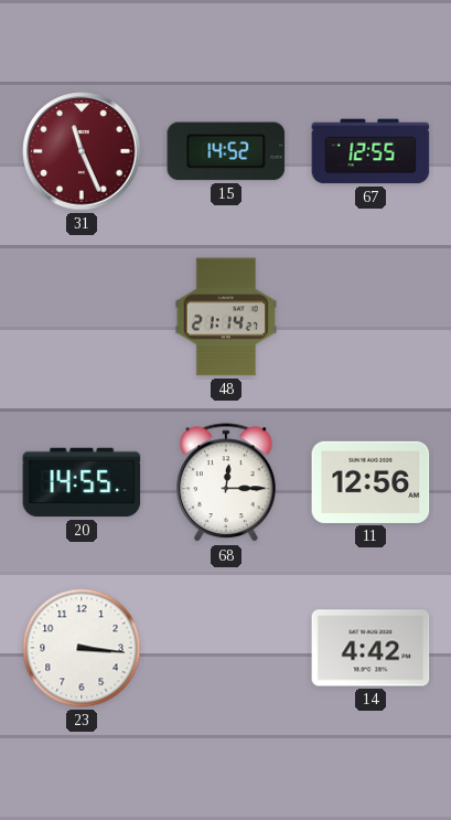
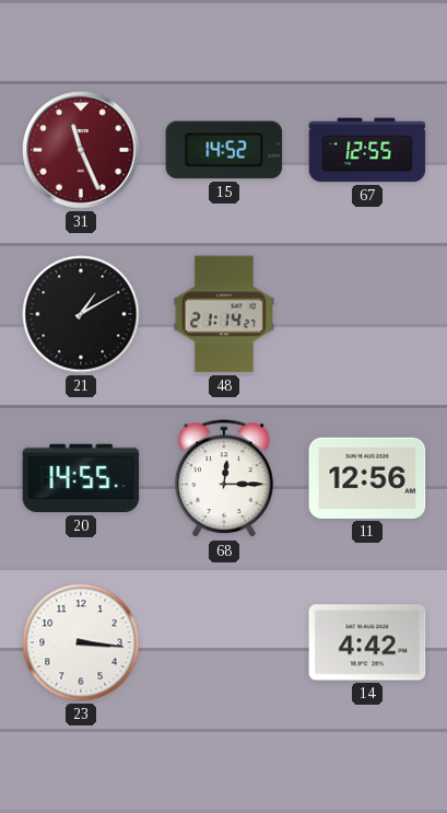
21: none -> 1:10 (81, 314)
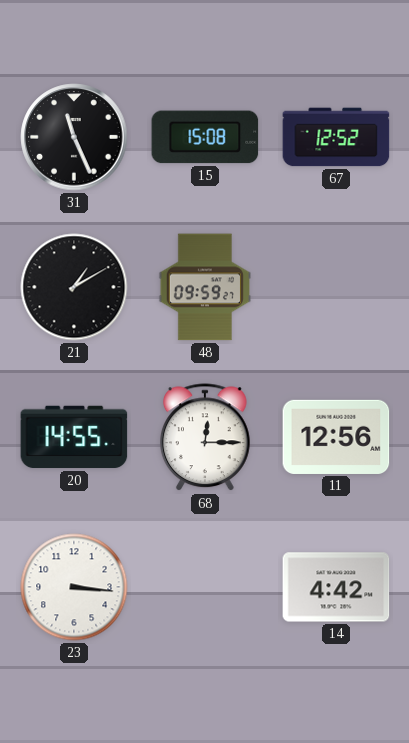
31 dial: burgundy -> black (74, 137)
15: 14:52 -> 15:08 (205, 137)
67: 12:55 -> 12:52 (336, 137)
48: 21:14 -> 09:59 (204, 287)
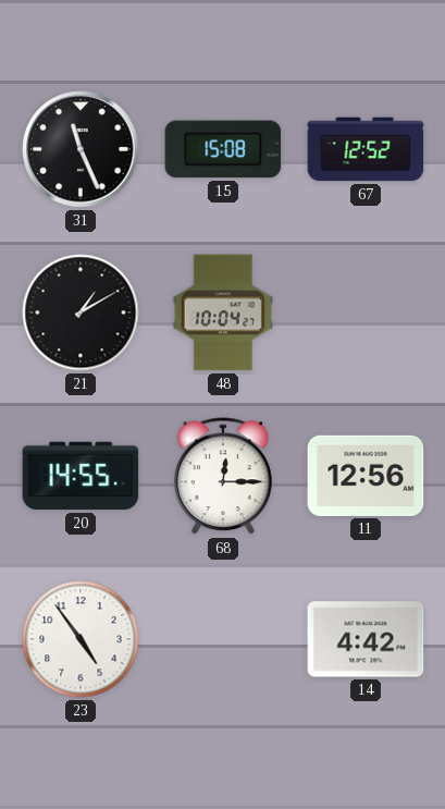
48: 09:59 -> 10:04 (222, 312)
23: 3:16 -> 4:54 (81, 639)
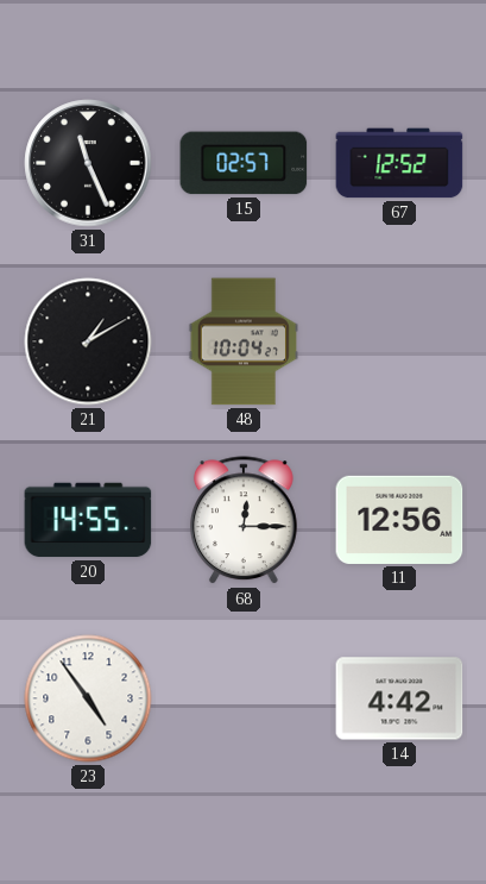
15: 15:08 -> 02:57 (244, 163)
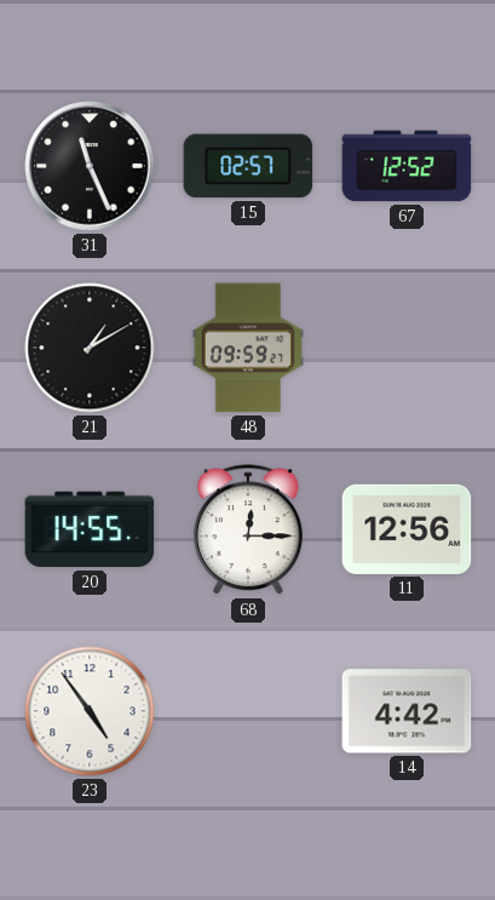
48: 10:04 -> 09:59 (247, 348)
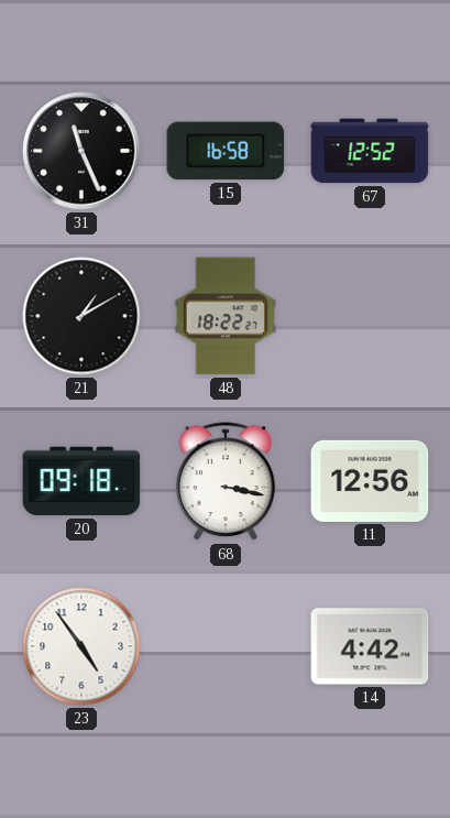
15: 02:57 -> 16:58 (226, 151)
48: 09:59 -> 18:22 (224, 316)
20: 14:55 -> 09:18 (81, 481)
68: 12:15 -> 3:17 (227, 482)
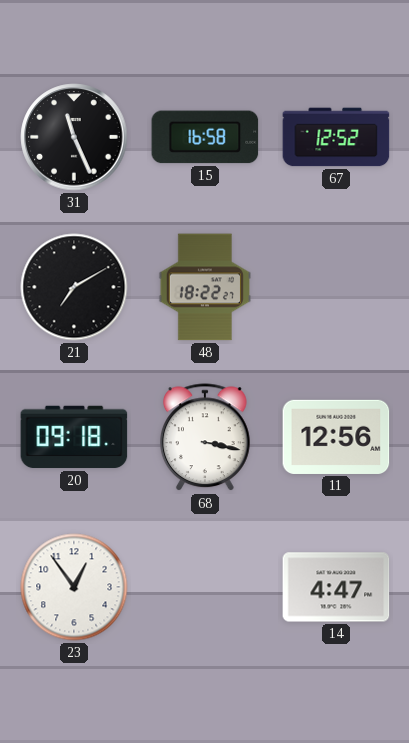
21: 1:10 -> 7:10 (74, 287)
23: 4:54 -> 12:54 (74, 587)
14: 4:42 -> 4:47 (336, 587)
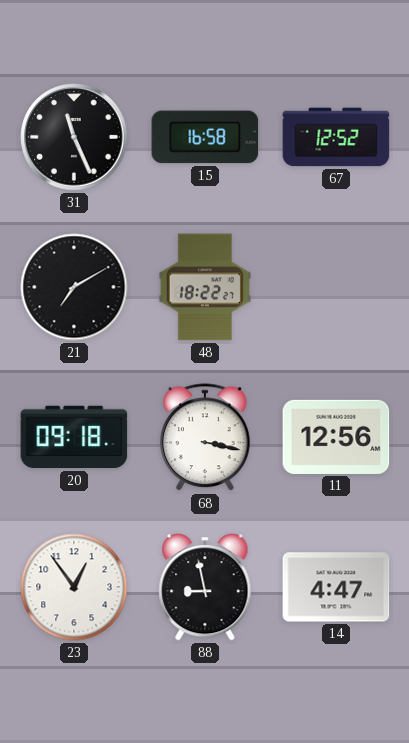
88: none -> 8:58 (205, 587)
